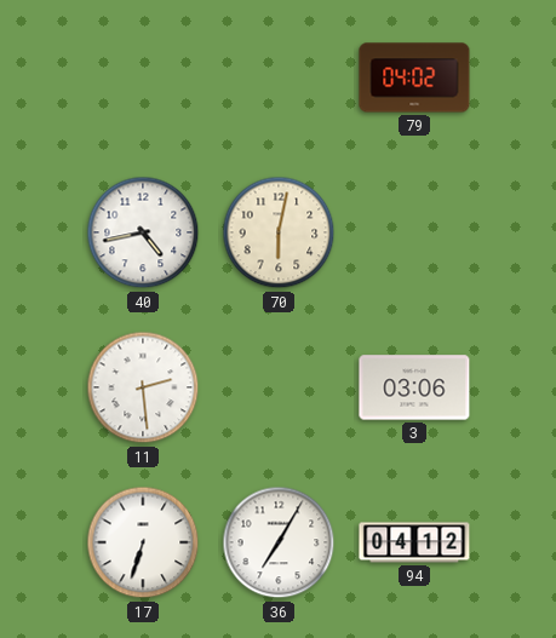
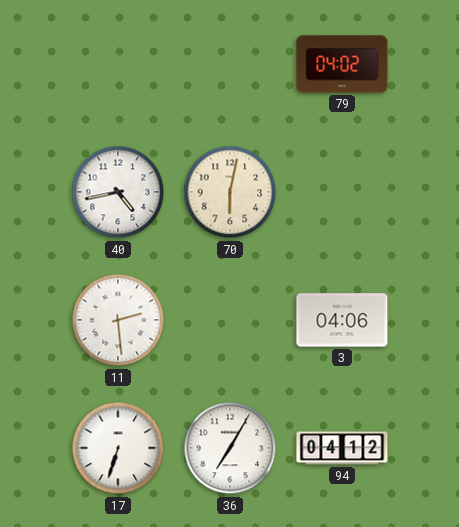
3: 03:06 -> 04:06 (342, 320)
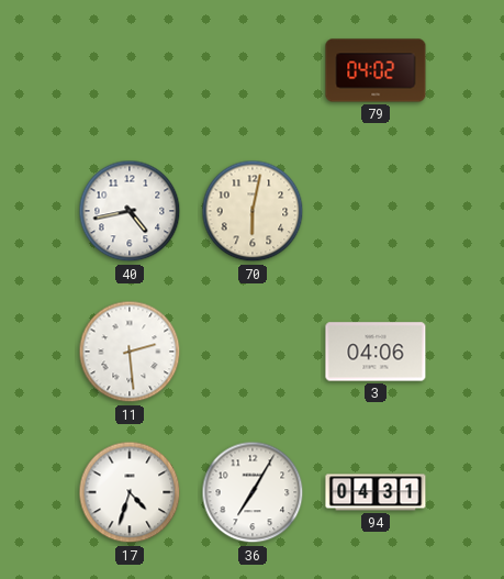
17: 6:33 -> 4:33 (130, 492)
94: 04:12 -> 04:31 (376, 492)
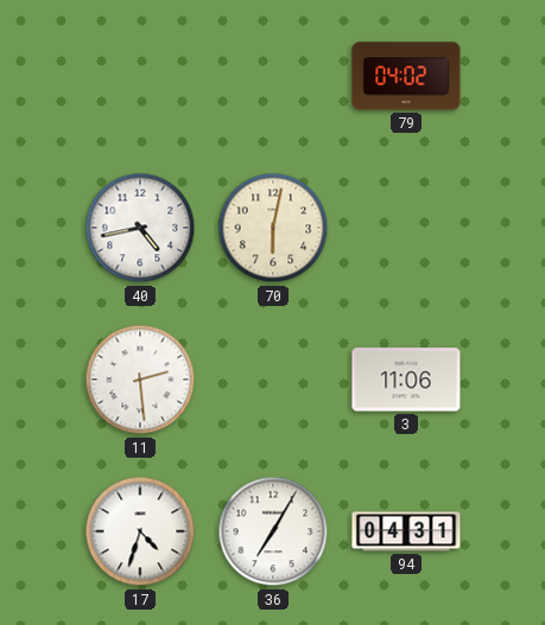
3: 04:06 -> 11:06 (406, 380)
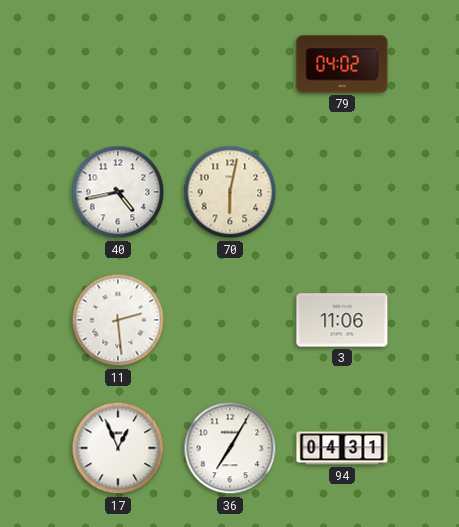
17: 4:33 -> 12:56 (118, 448)
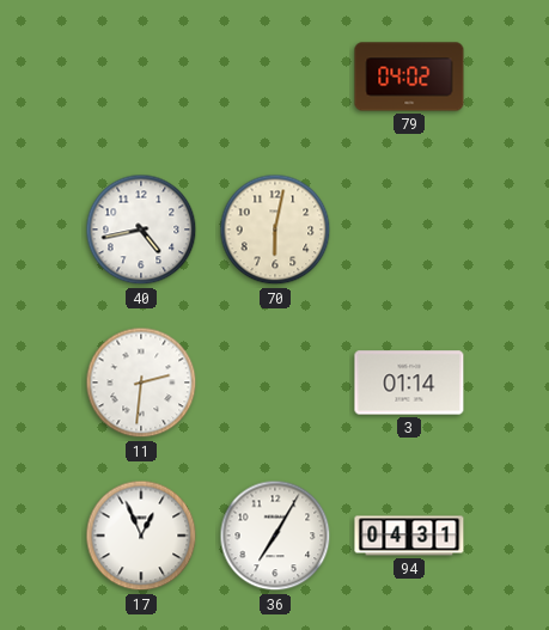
11: 2:29 -> 2:31 (141, 383)
3: 11:06 -> 01:14 (409, 383)
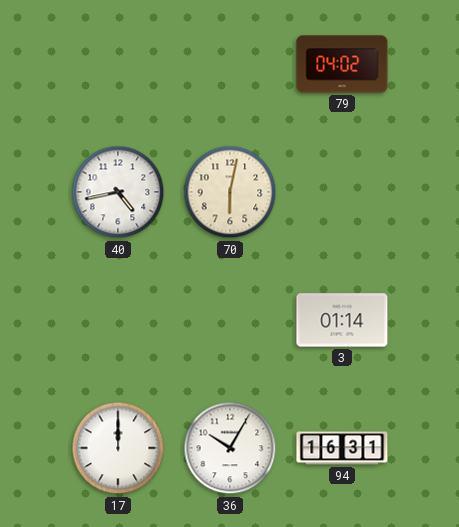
11: 2:31 -> none (141, 383)
17: 12:56 -> 12:00 (118, 448)
36: 7:05 -> 10:05 (230, 448)
94: 04:31 -> 16:31 (342, 448)
